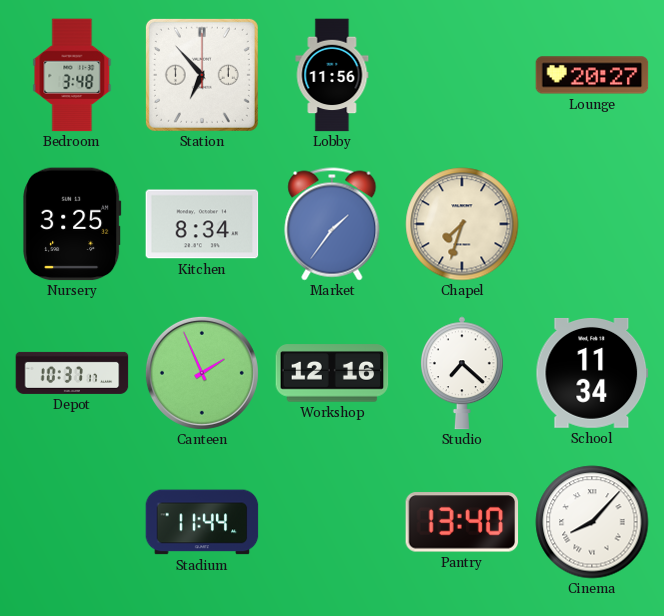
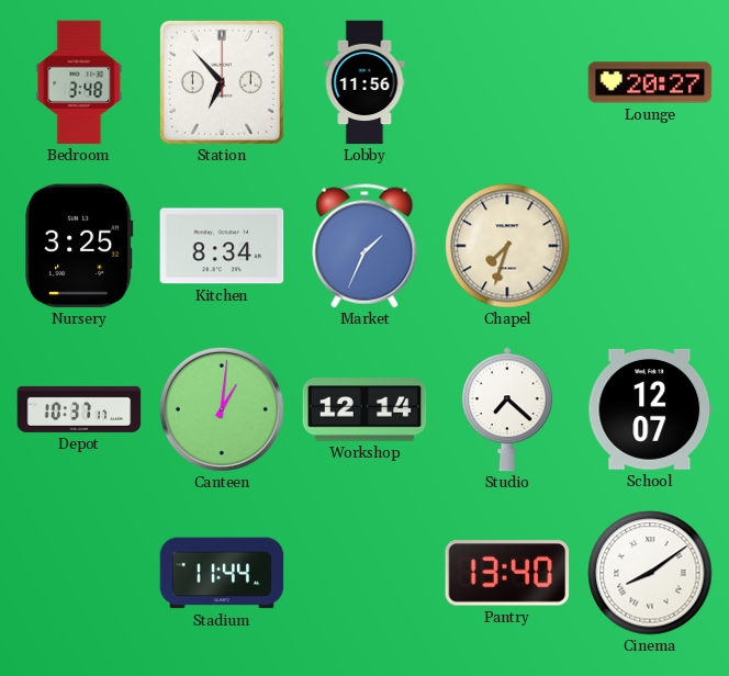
Market: 1:36 -> 1:34 (365, 246)
Canteen: 1:56 -> 1:01 (222, 409)
Workshop: 12:16 -> 12:14 (365, 409)
School: 11:34 -> 12:07 (650, 409)
Cinema: 8:07 -> 8:09 (650, 573)
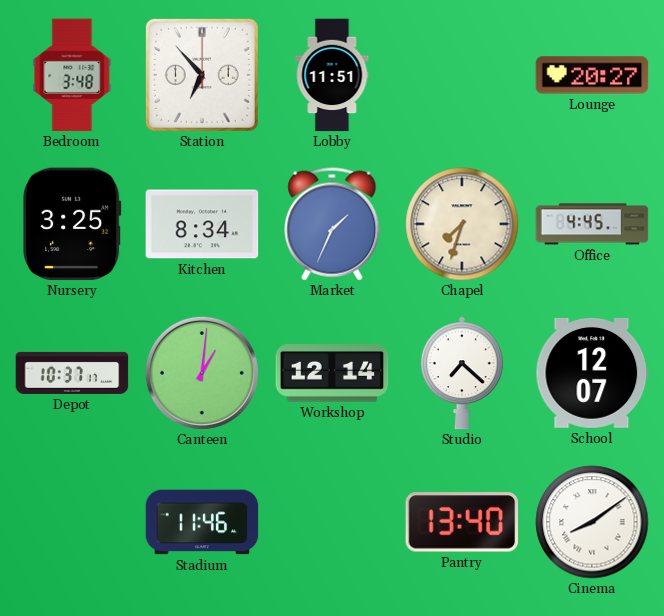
Lobby: 11:56 -> 11:51 (332, 75)
Office: none -> 4:45 (592, 224)
Stadium: 11:44 -> 11:46 (202, 522)
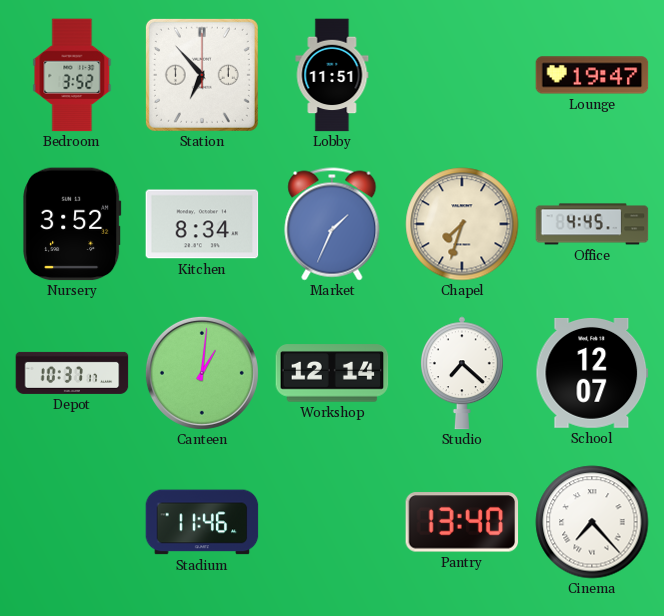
Bedroom: 3:48 -> 3:52 (72, 75)
Lounge: 20:27 -> 19:47 (592, 75)
Nursery: 3:25 -> 3:52 (72, 224)
Cinema: 8:09 -> 7:23 (592, 522)
